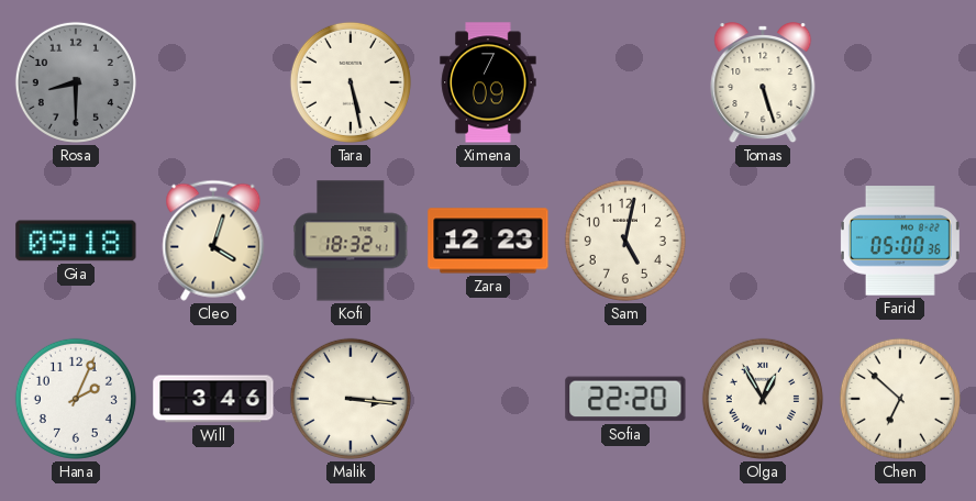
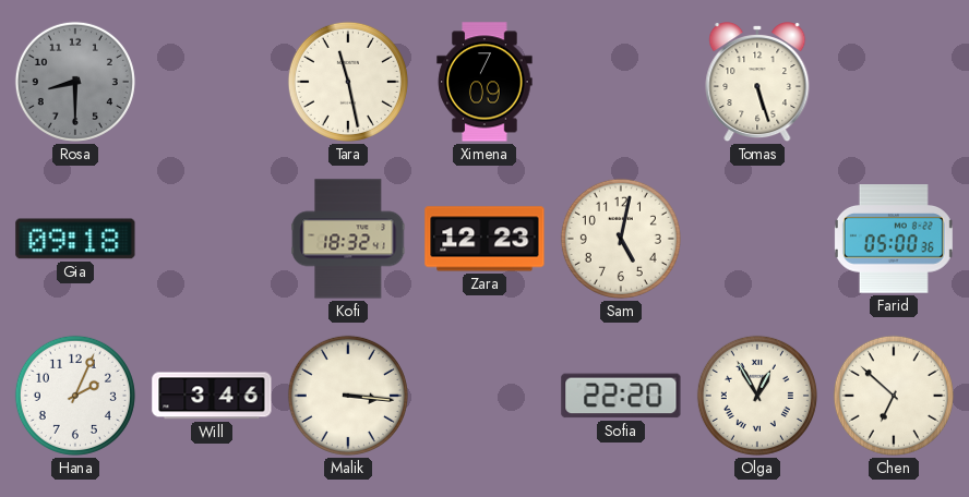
Tara: 5:28 -> 11:28 (348, 82)
Cleo: 4:03 -> none (213, 241)
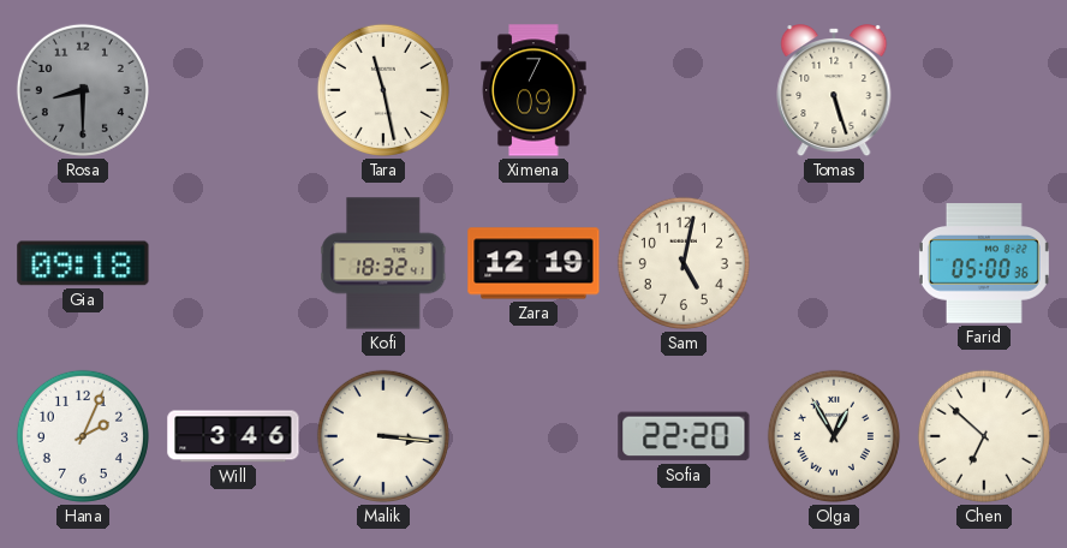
Zara: 12:23 -> 12:19 (533, 263)
